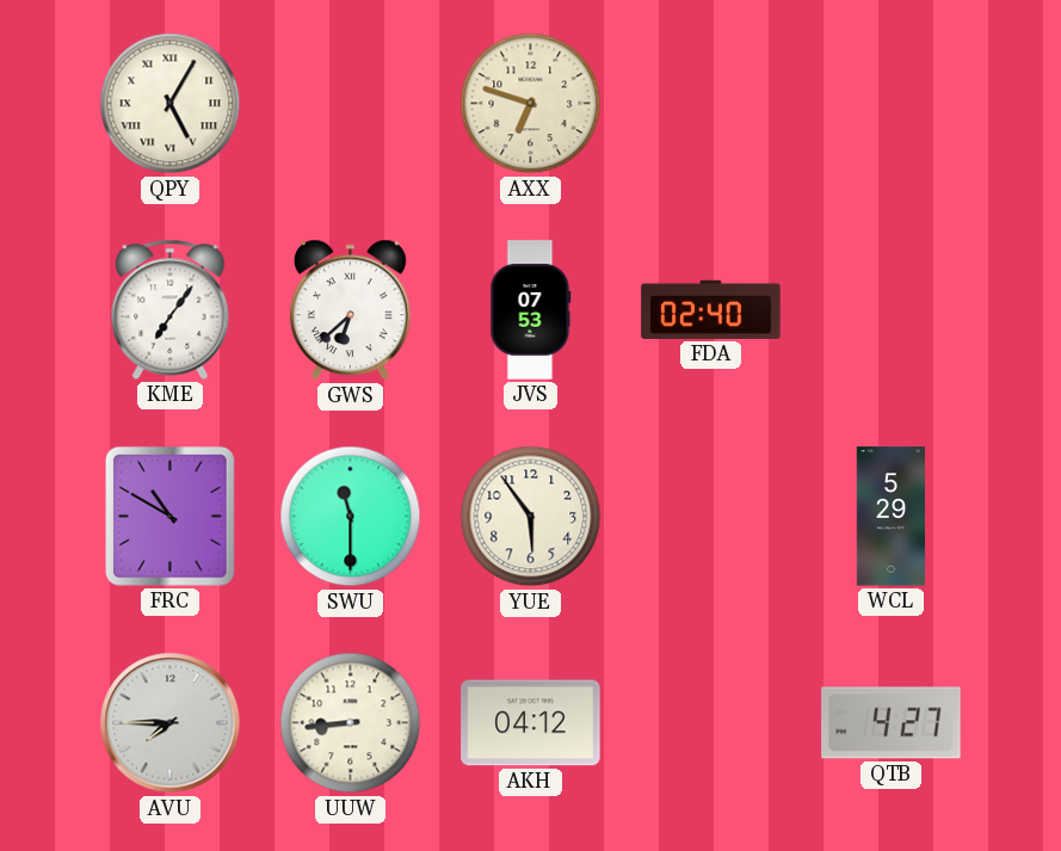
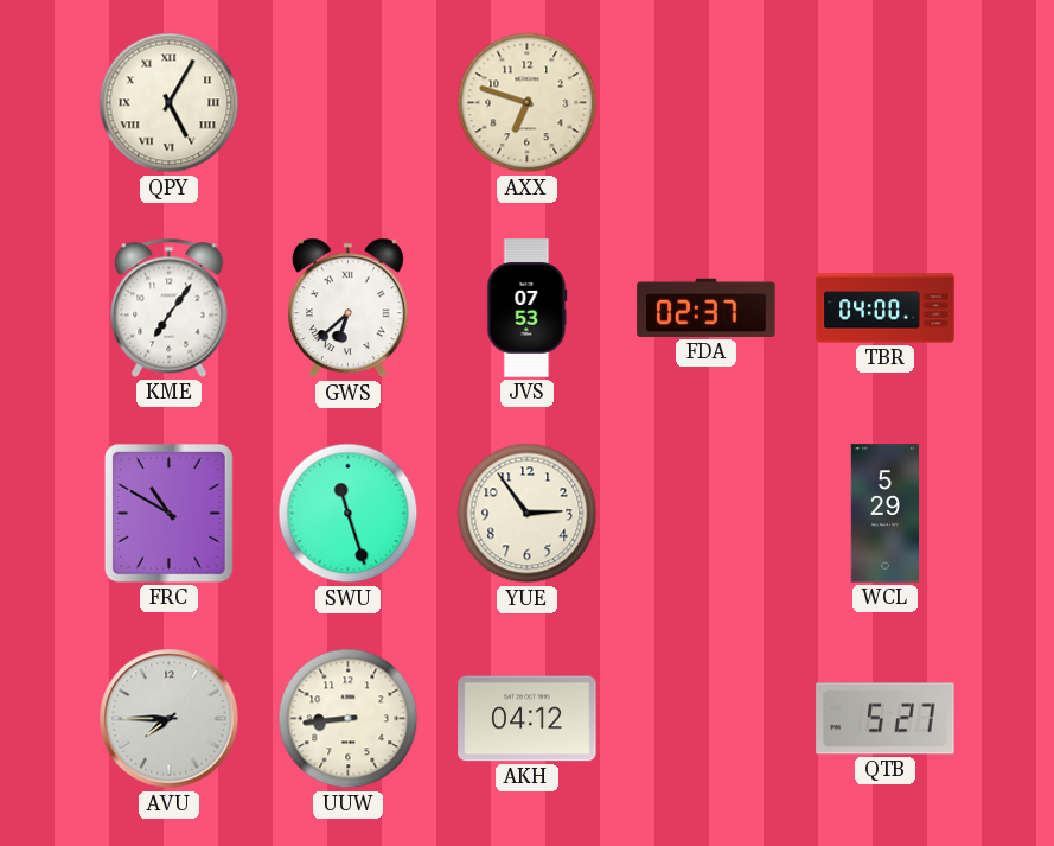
FDA: 02:40 -> 02:37 (707, 307)
TBR: none -> 04:00 (886, 308)
SWU: 11:30 -> 11:27 (349, 514)
YUE: 5:54 -> 2:54 (528, 514)
QTB: 4:27 -> 5:27 (886, 719)
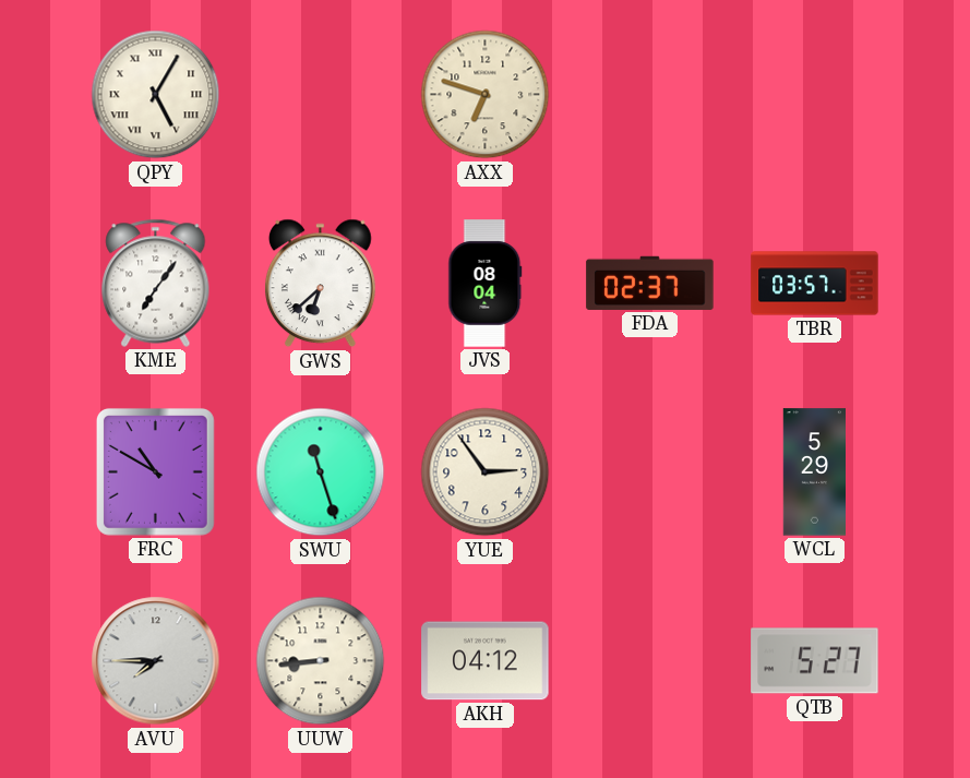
JVS: 07:53 -> 08:04 (486, 284)
TBR: 04:00 -> 03:57 (815, 284)
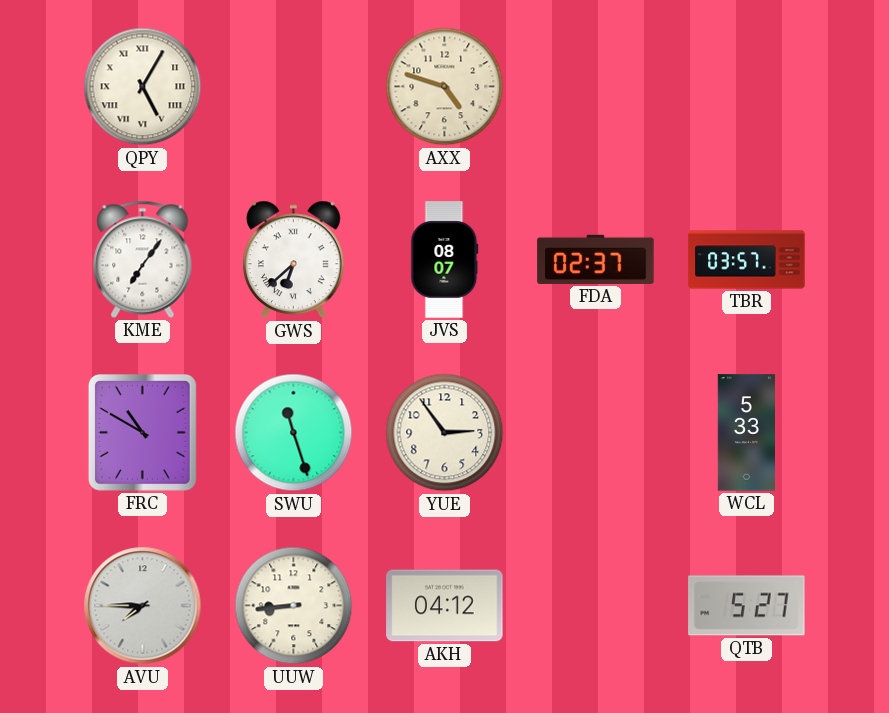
AXX: 6:48 -> 4:48 (445, 87)
JVS: 08:04 -> 08:07 (445, 260)
WCL: 5:29 -> 5:33 (747, 433)
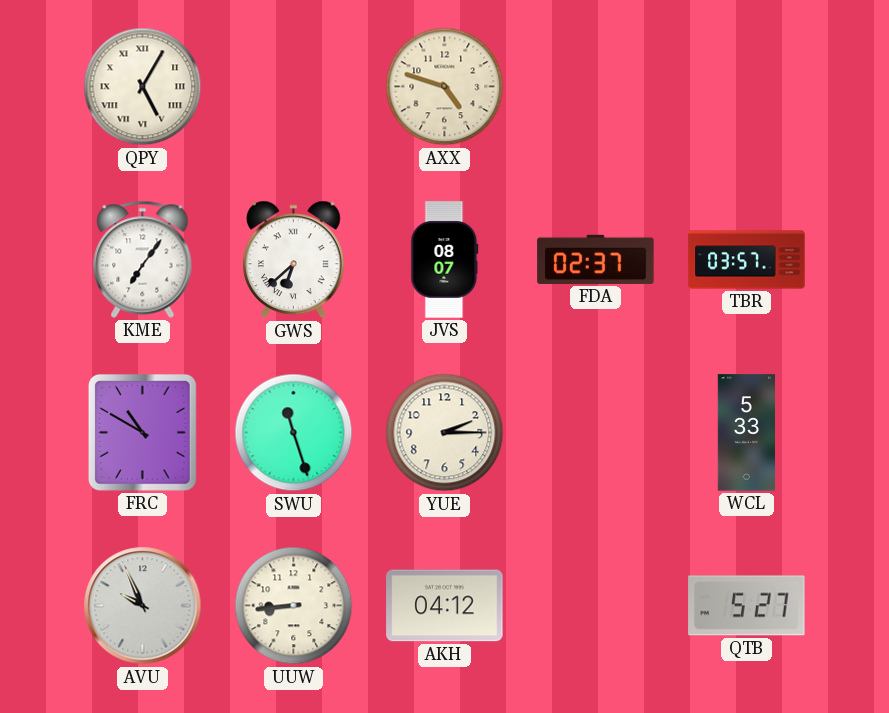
YUE: 2:54 -> 2:15 (445, 433)
AVU: 7:45 -> 9:56 (143, 606)
